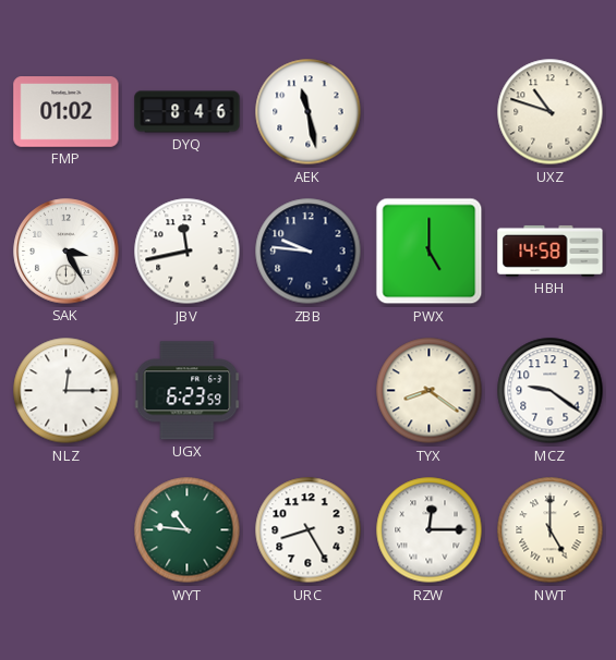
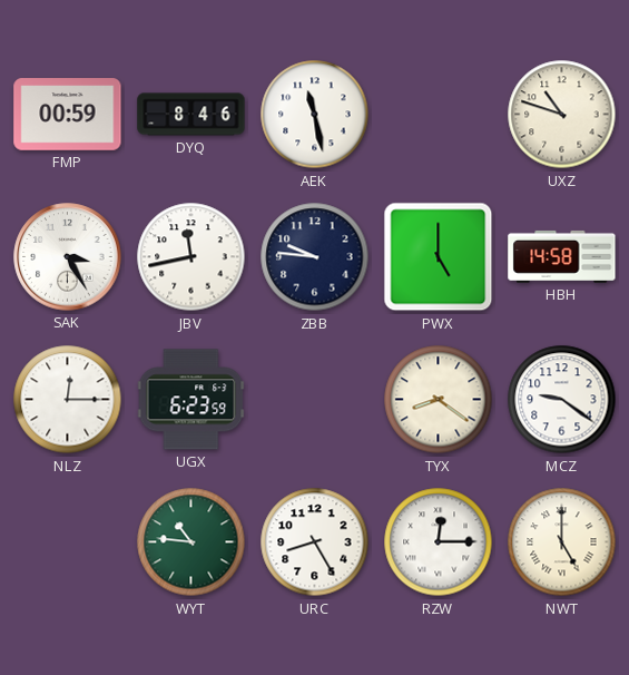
FMP: 01:02 -> 00:59 (68, 115)
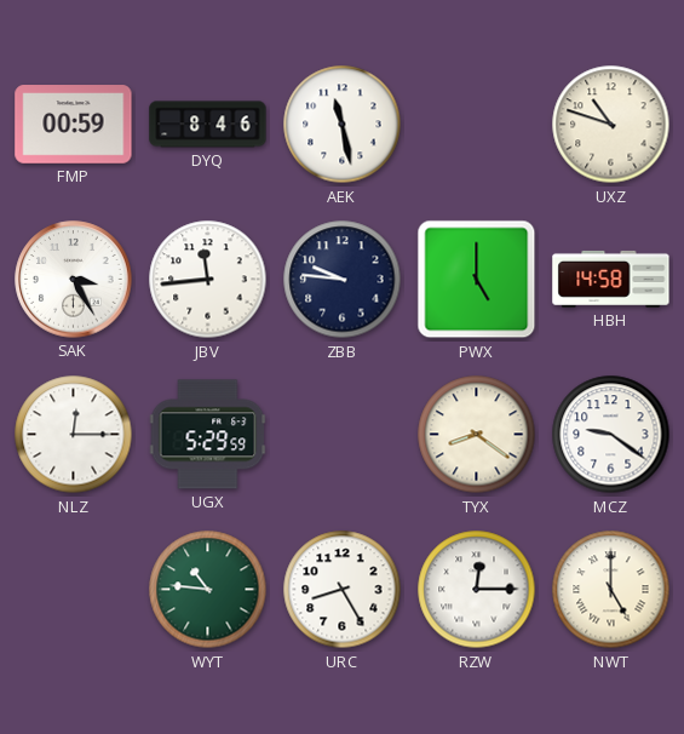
JBV: 11:43 -> 11:44 (208, 280)
UGX: 6:23 -> 5:29 (208, 435)
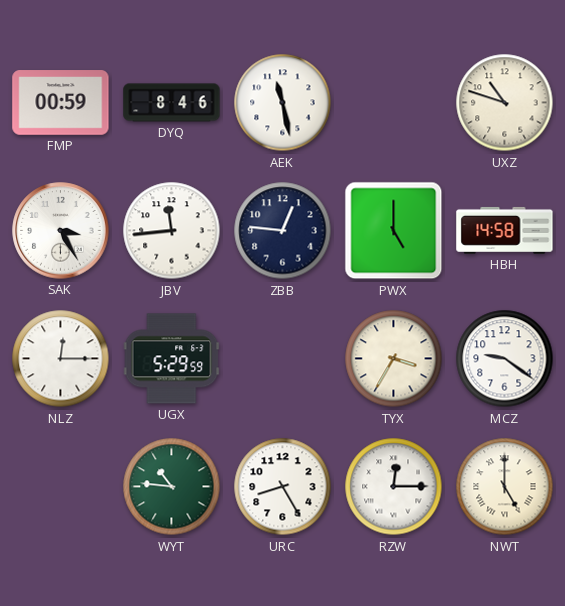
ZBB: 9:46 -> 12:46 (283, 231)
TYX: 8:21 -> 3:35 (394, 359)
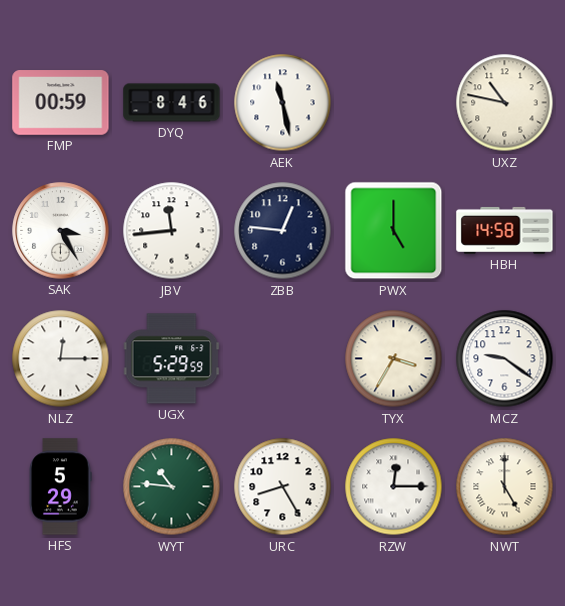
UXZ: 10:48 -> 10:47 (505, 103)
HFS: none -> 5:29 (60, 487)
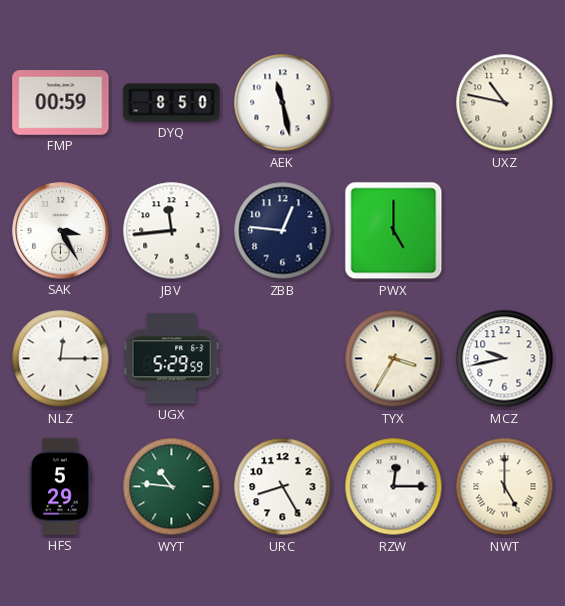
DYQ: 8:46 -> 8:50 (172, 103)
HBH: 14:58 -> none (505, 230)
MCZ: 9:21 -> 9:43 (505, 359)
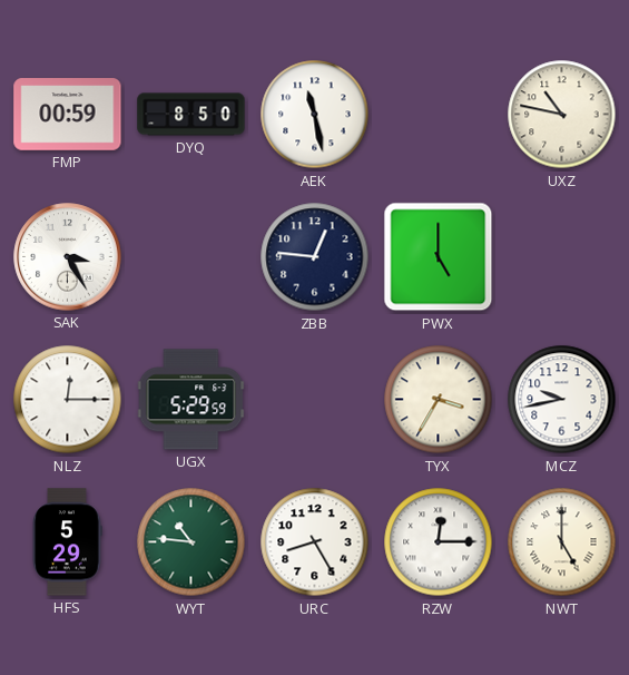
JBV: 11:44 -> none (172, 231)
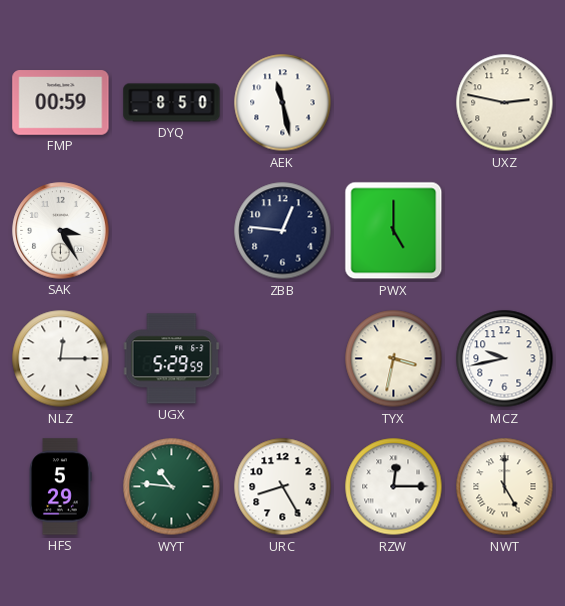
UXZ: 10:47 -> 2:47 (505, 103)
TYX: 3:35 -> 3:32 (394, 359)
